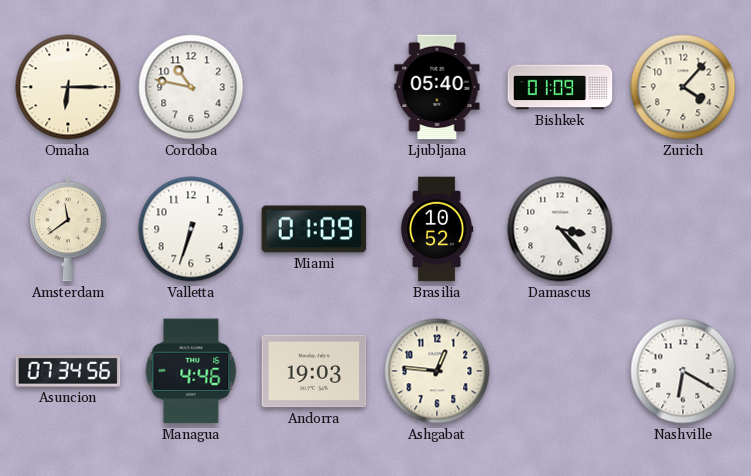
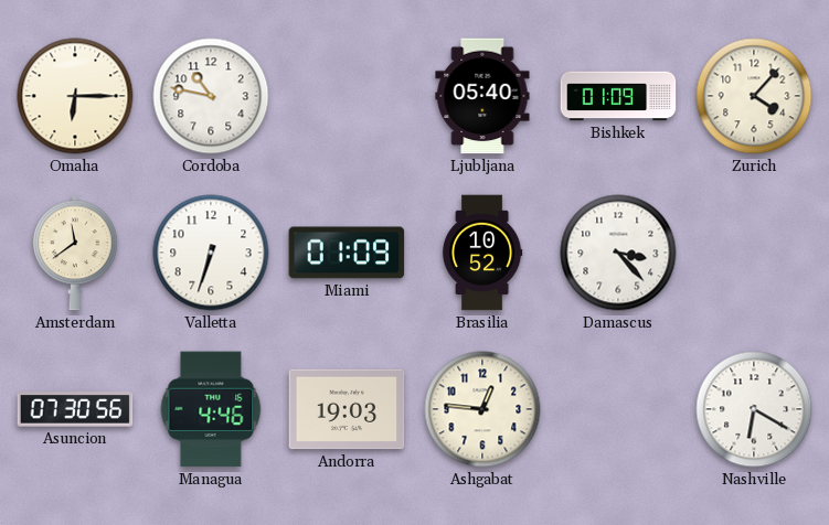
Asuncion: 07:34 -> 07:30 (75, 409)
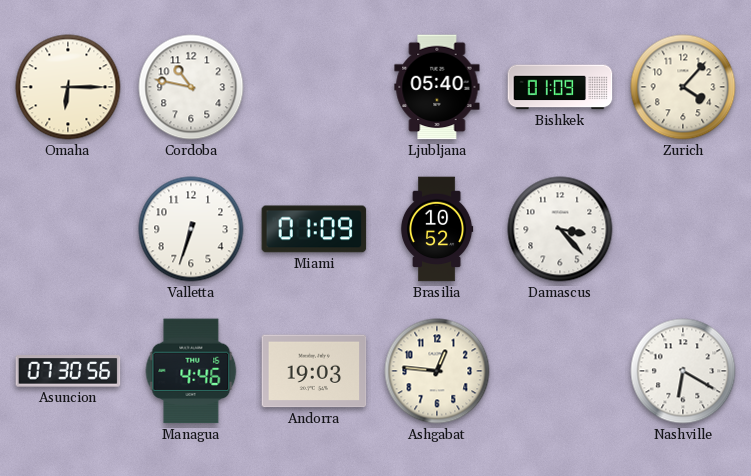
Amsterdam: 11:39 -> none (76, 253)
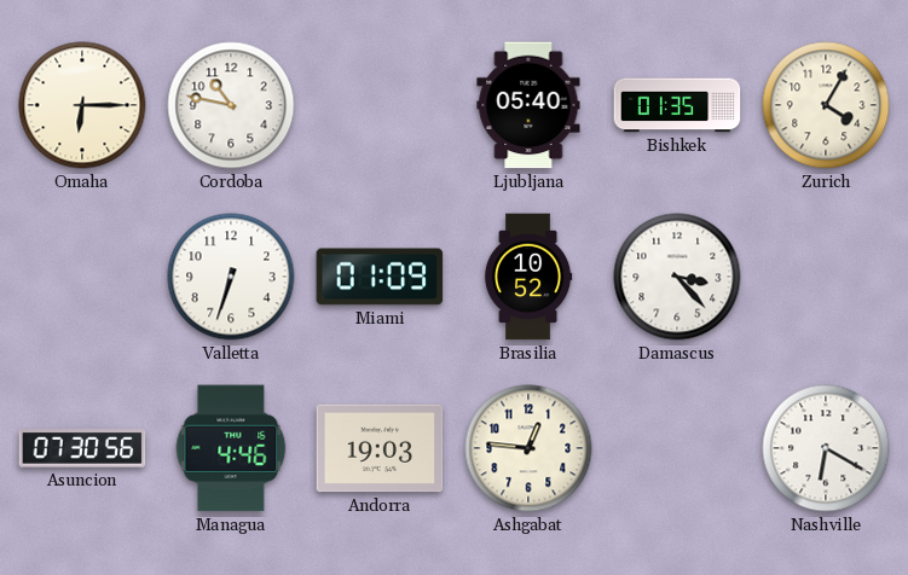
Bishkek: 01:09 -> 01:35 (677, 105)
Zurich: 4:07 -> 4:05 (826, 105)
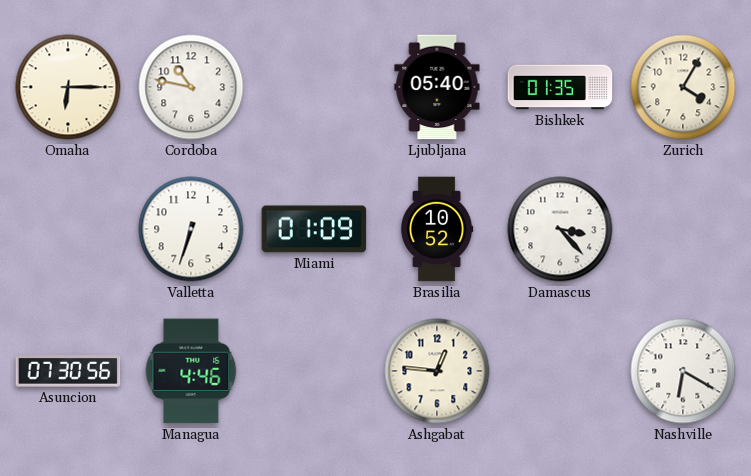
Andorra: 19:03 -> none (380, 448)
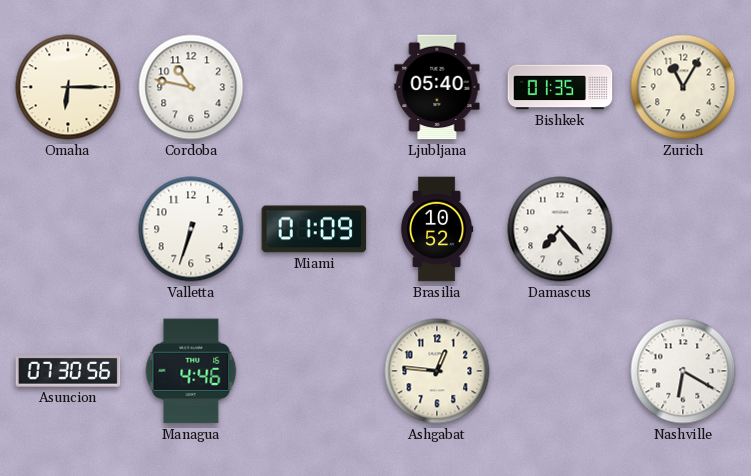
Zurich: 4:05 -> 11:05 (683, 87)
Damascus: 3:23 -> 7:23 (560, 229)
